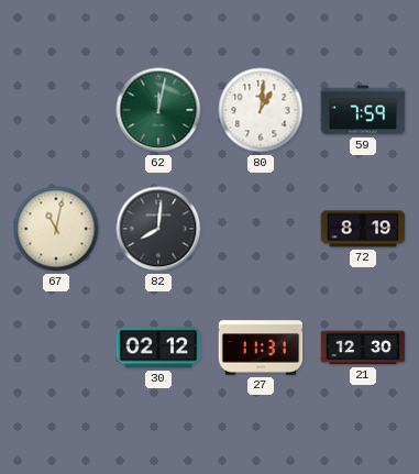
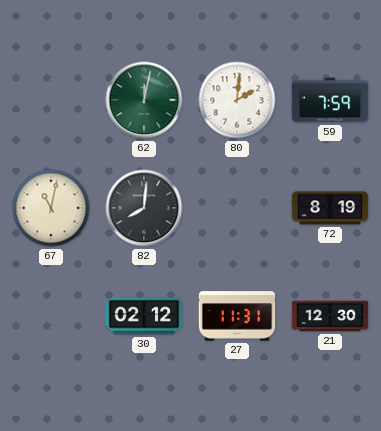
80: 1:01 -> 2:01 (237, 100)
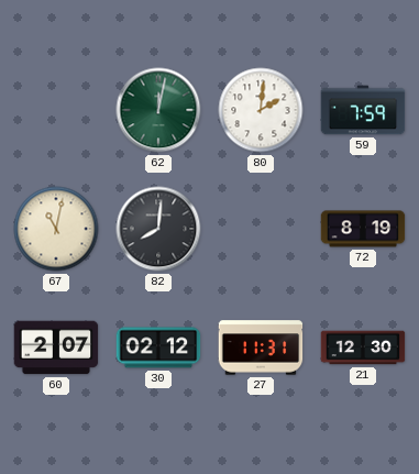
60: none -> 2:07 (56, 348)
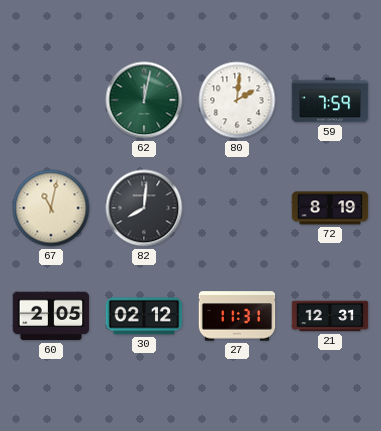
60: 2:07 -> 2:05 (51, 316)
21: 12:30 -> 12:31 (330, 316)
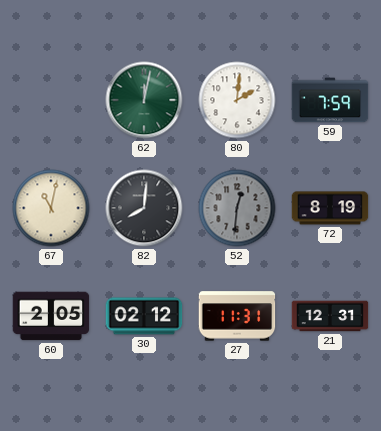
52: none -> 12:31 (237, 208)
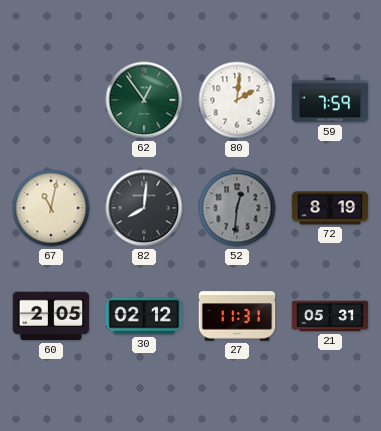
62: 12:02 -> 12:54 (144, 100)
21: 12:31 -> 05:31 (330, 316)
